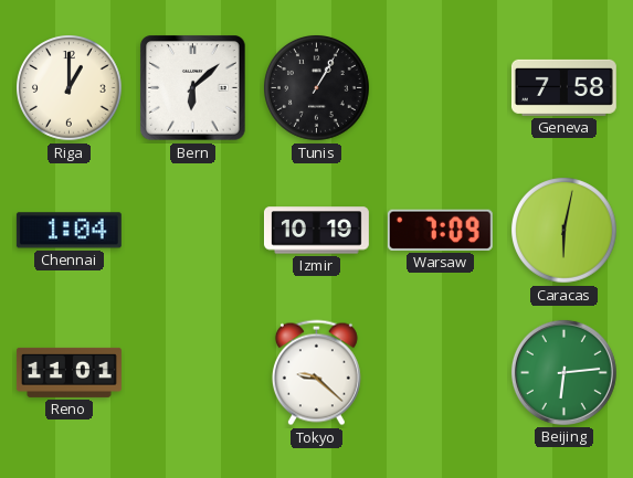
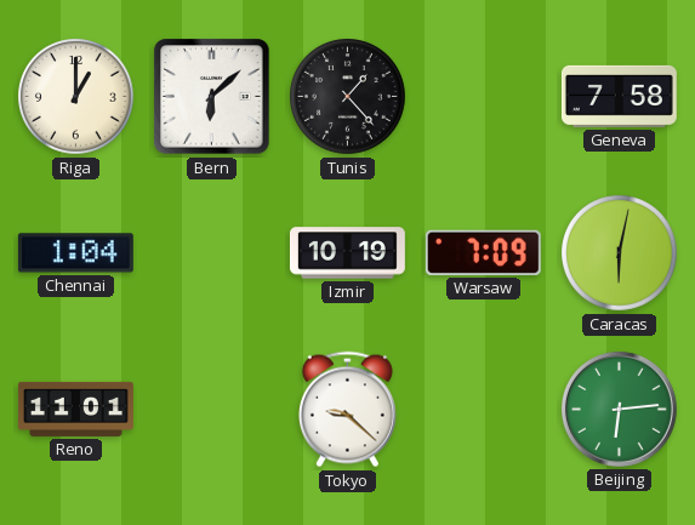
Tunis: 1:05 -> 1:23 (348, 97)
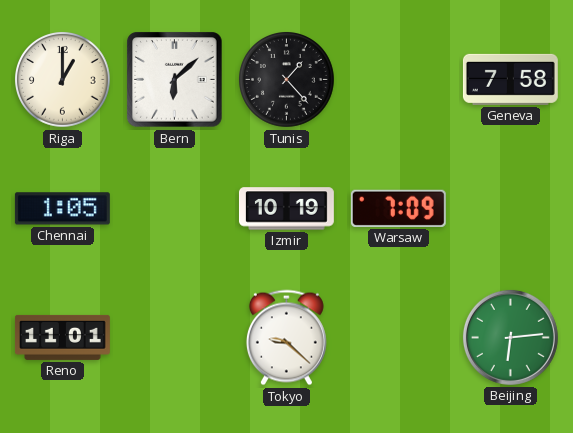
Chennai: 1:04 -> 1:05 (62, 209)
Caracas: 6:02 -> none (620, 253)
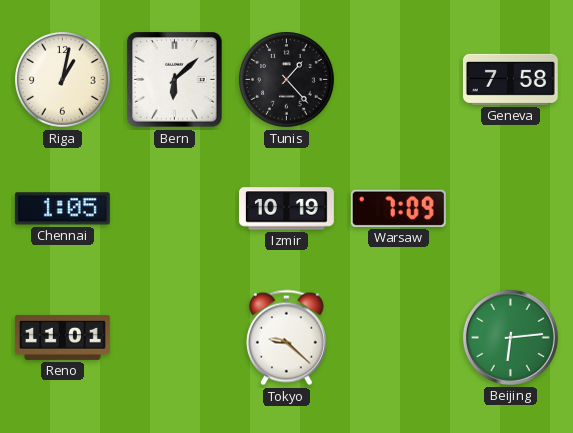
Riga: 1:00 -> 1:02 (63, 80)
